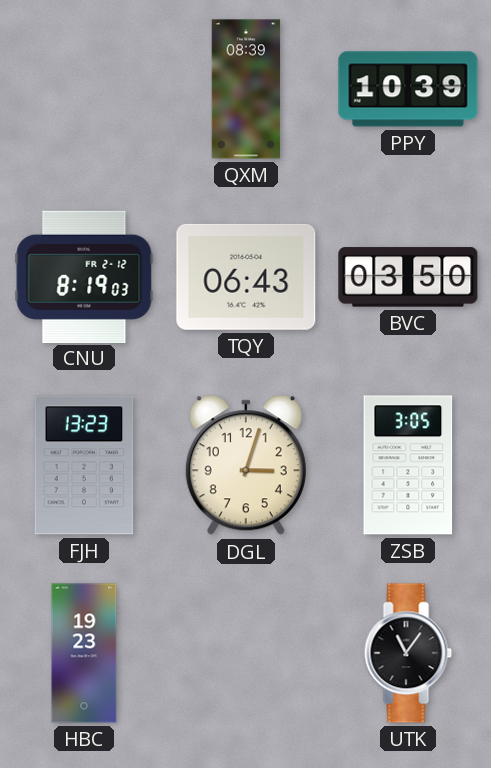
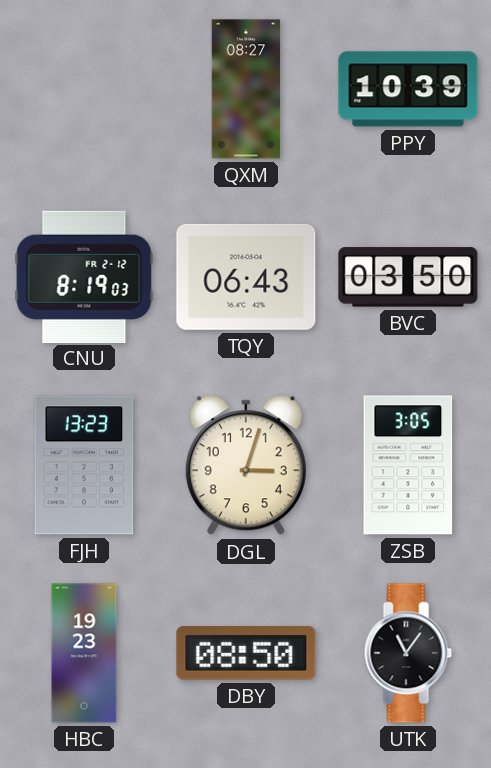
QXM: 08:39 -> 08:27 (246, 89)
DBY: none -> 08:50 (246, 653)
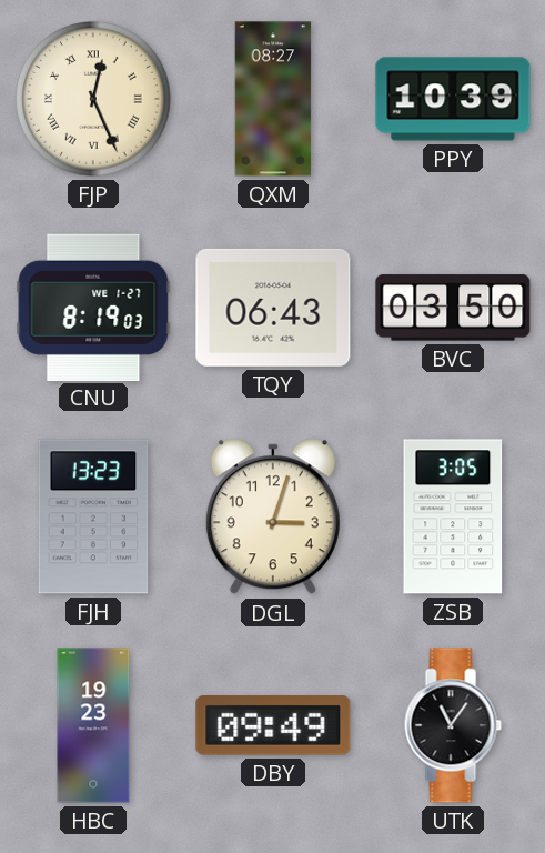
FJP: none -> 12:26 (93, 99)
CNU date: FR 2-12 -> WE 1-27 (93, 307)
DBY: 08:50 -> 09:49 (273, 725)
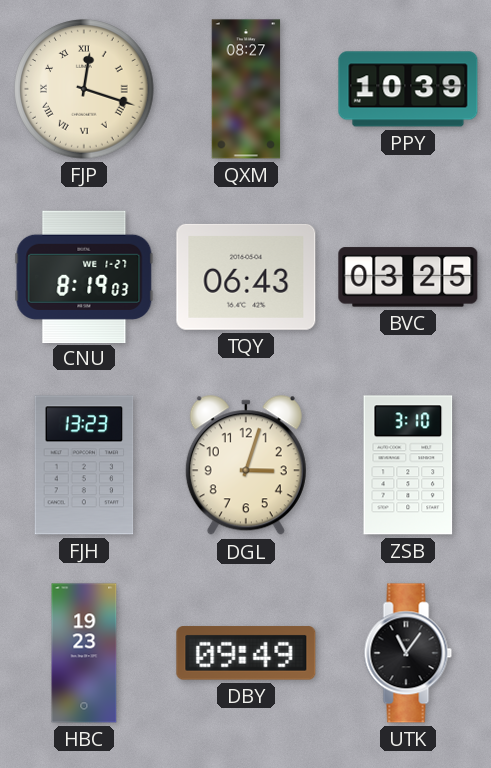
FJP: 12:26 -> 12:18 (84, 89)
BVC: 03:50 -> 03:25 (408, 277)
ZSB: 3:05 -> 3:10 (408, 465)
